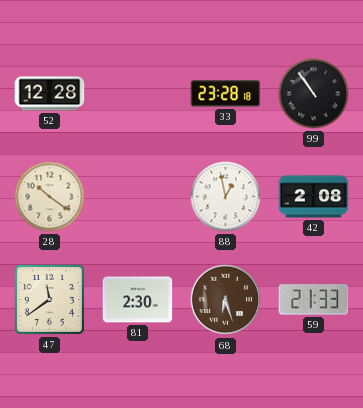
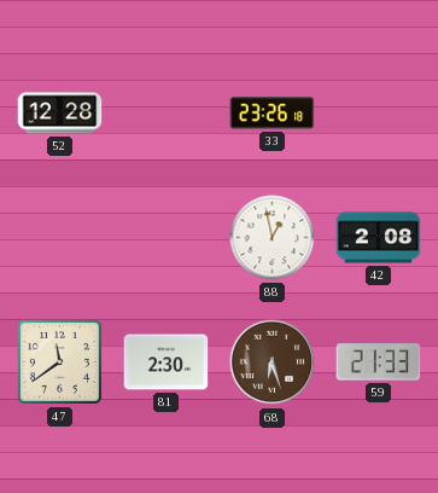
33: 23:28 -> 23:26 (273, 114)
99: 10:54 -> none (314, 94)
28: 10:21 -> none (50, 197)
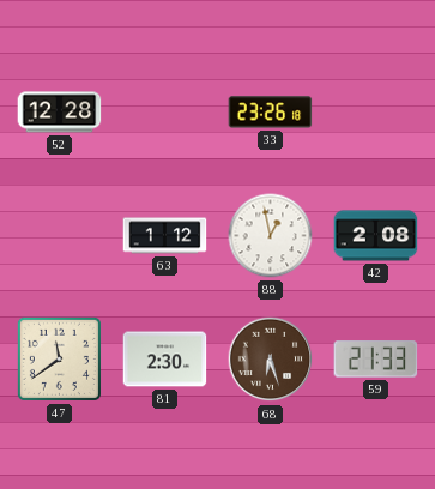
63: none -> 1:12 (165, 236)
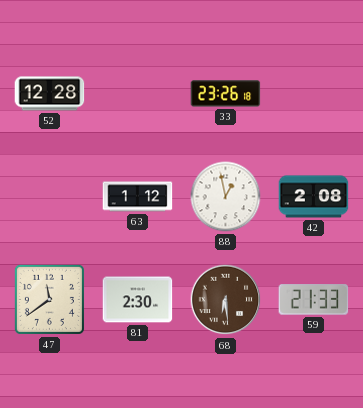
68: 6:27 -> 6:29 (226, 300)
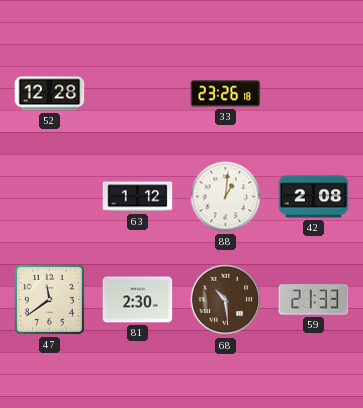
88: 12:58 -> 1:01 (226, 197)
68: 6:29 -> 10:29 (226, 300)
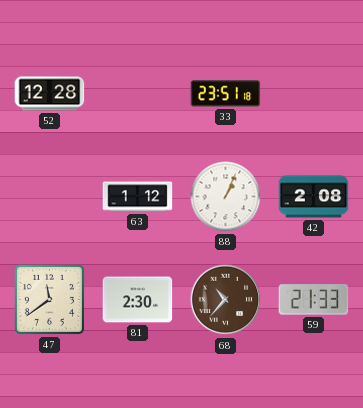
33: 23:26 -> 23:51 (226, 94)
88: 1:01 -> 1:04 (226, 197)
68: 10:29 -> 10:37 (226, 300)
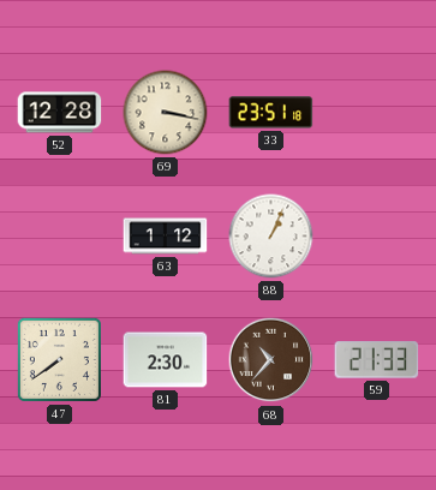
69: none -> 3:17 (166, 113)
42: 2:08 -> none (314, 197)
47: 11:39 -> 7:39 (59, 359)
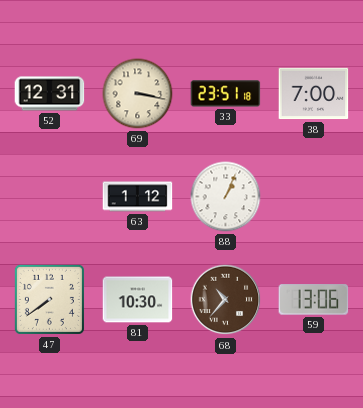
52: 12:28 -> 12:31 (50, 94)
38: none -> 7:00 (314, 94)
81: 2:30 -> 10:30 (138, 300)
59: 21:33 -> 13:06 (314, 300)
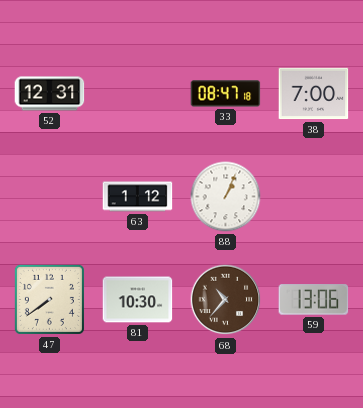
69: 3:17 -> none (138, 94)
33: 23:51 -> 08:47 (226, 94)
